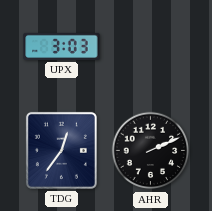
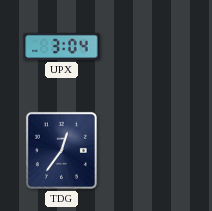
UPX: 3:03 -> 3:04 (62, 46)
AHR: 2:11 -> none (151, 151)
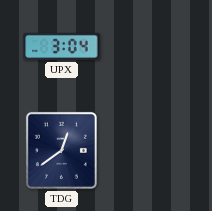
TDG: 12:36 -> 12:39 (61, 150)
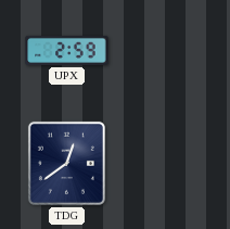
UPX: 3:04 -> 2:59 (67, 50)
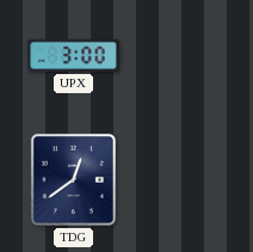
UPX: 2:59 -> 3:00 (74, 55)
